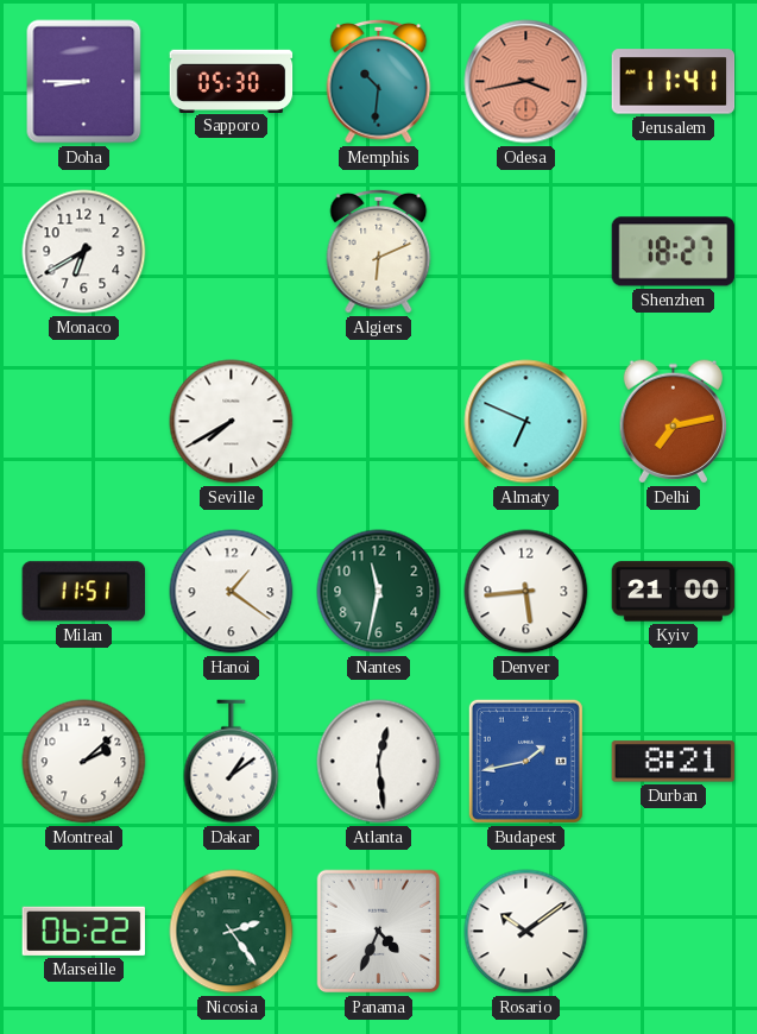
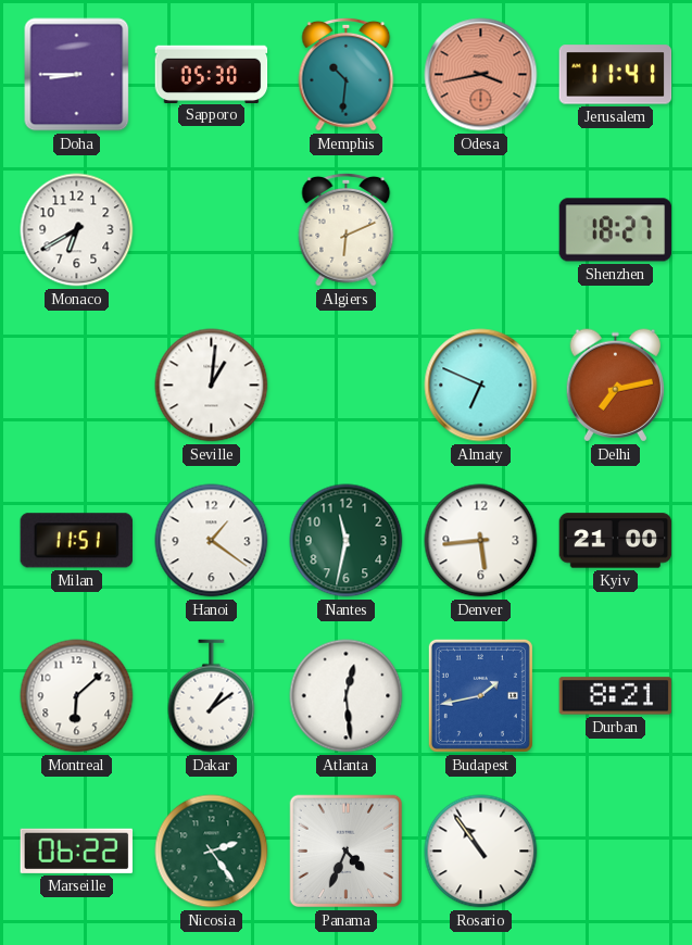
Seville: 7:40 -> 1:01 (212, 386)
Montreal: 2:08 -> 6:08 (77, 696)
Rosario: 10:09 -> 10:54 (481, 852)
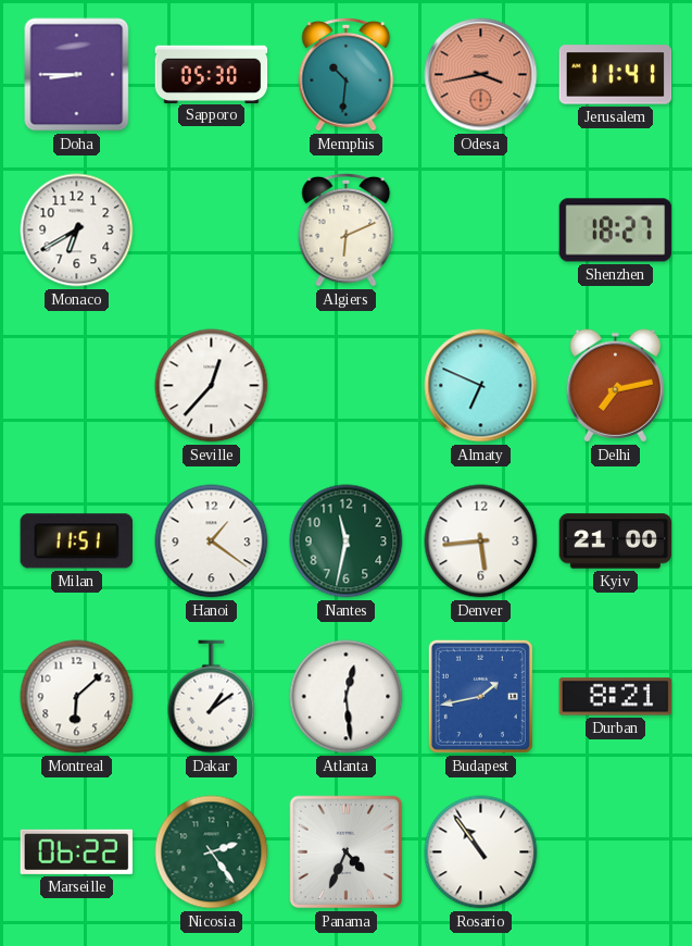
Seville: 1:01 -> 12:37 (212, 386)
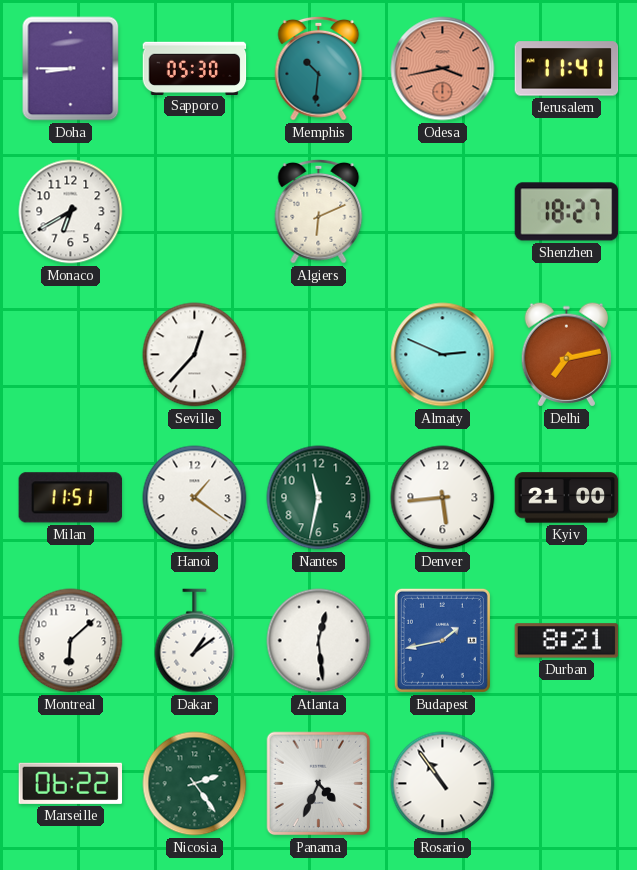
Almaty: 6:49 -> 2:49 (443, 355)
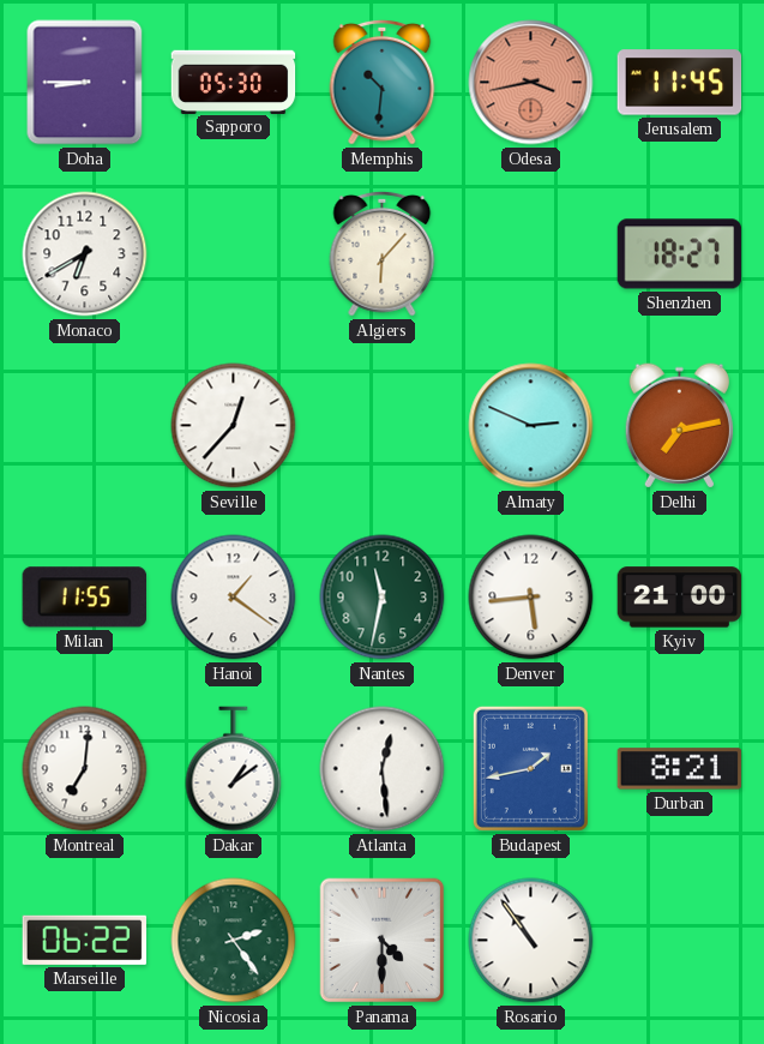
Jerusalem: 11:41 -> 11:45 (680, 83)
Algiers: 6:11 -> 6:07 (383, 253)
Milan: 11:51 -> 11:55 (84, 598)
Montreal: 6:08 -> 7:01 (85, 769)
Panama: 4:34 -> 4:30 (383, 941)
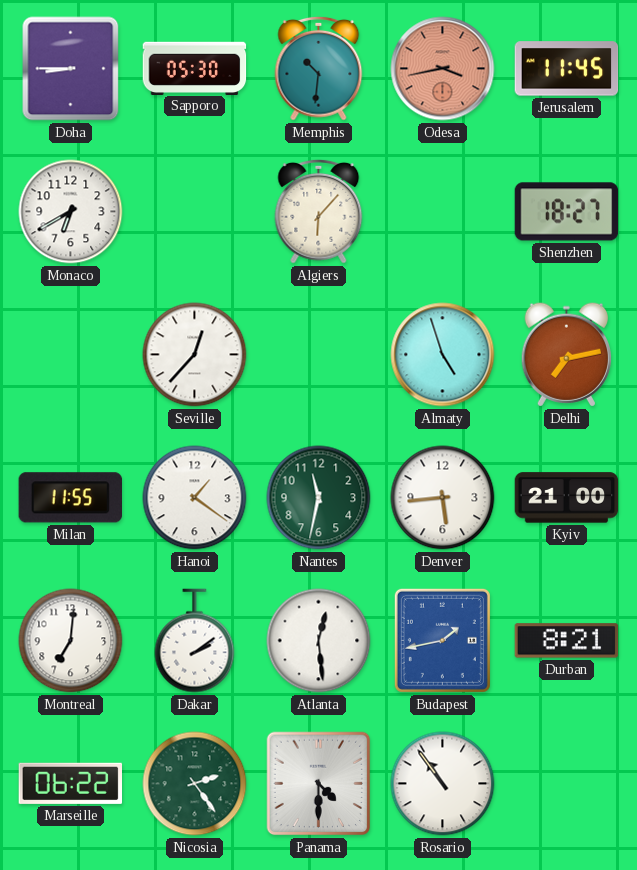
Almaty: 2:49 -> 4:57 (443, 355)
Dakar: 1:09 -> 2:09 (195, 641)
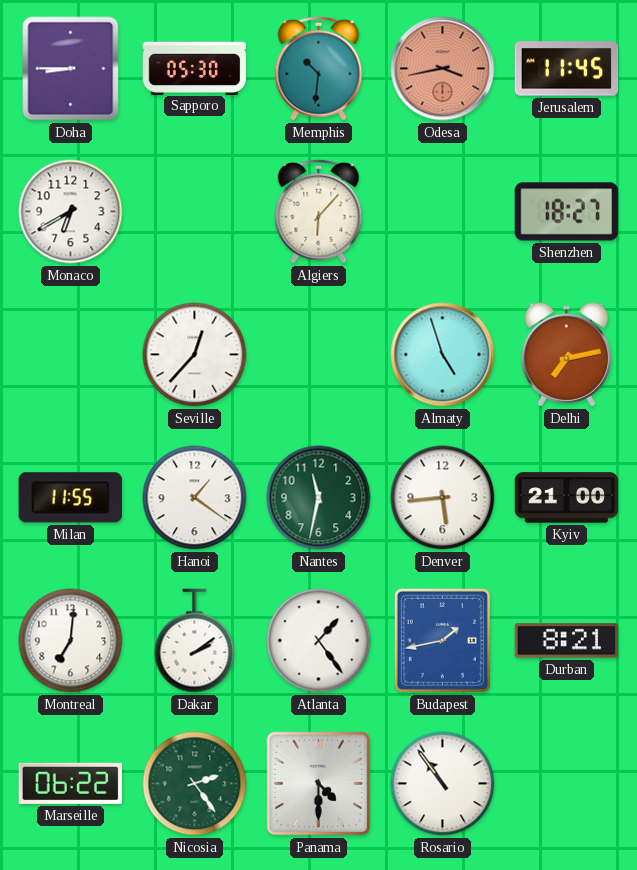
Atlanta: 12:29 -> 1:24 (319, 641)
